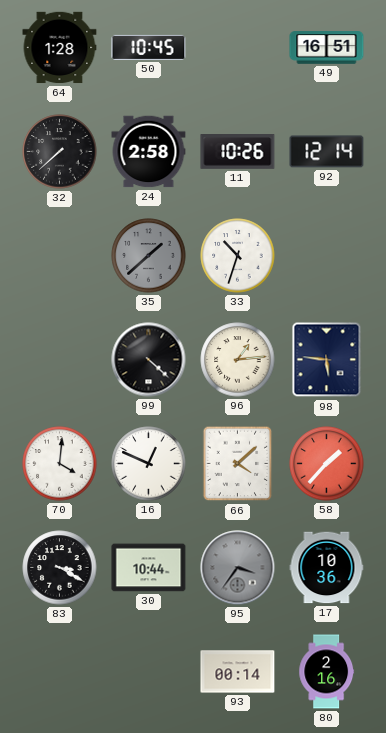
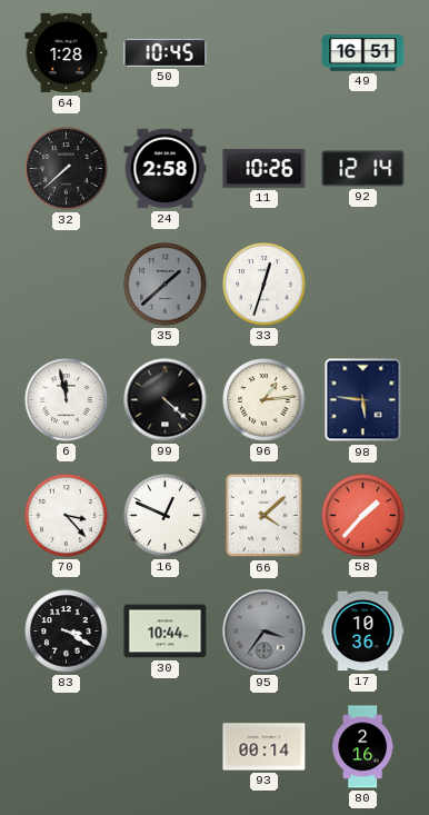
33: 10:33 -> 12:33 (265, 285)
6: none -> 11:58 (67, 400)
70: 4:01 -> 3:23 (67, 516)
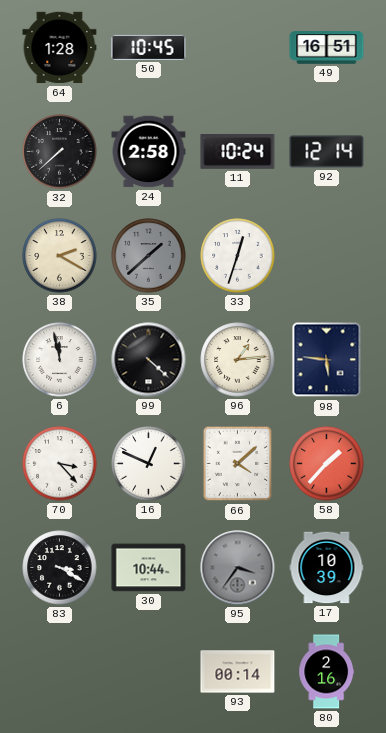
11: 10:26 -> 10:24 (238, 152)
38: none -> 2:20 (60, 256)
17: 10:36 -> 10:39 (327, 568)
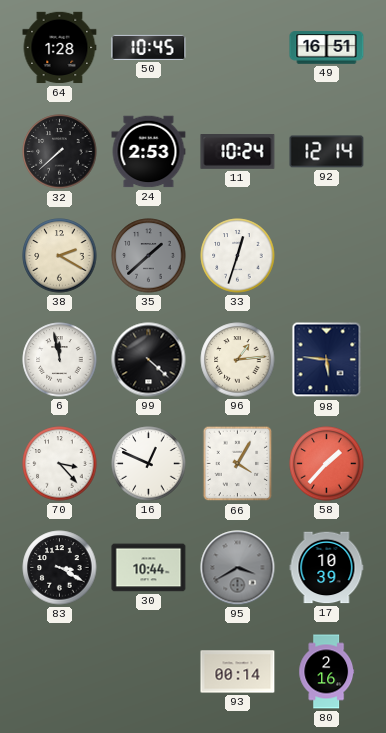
24: 2:58 -> 2:53 (149, 152)
66: 4:08 -> 4:05 (238, 464)
95: 3:36 -> 3:40 (238, 568)
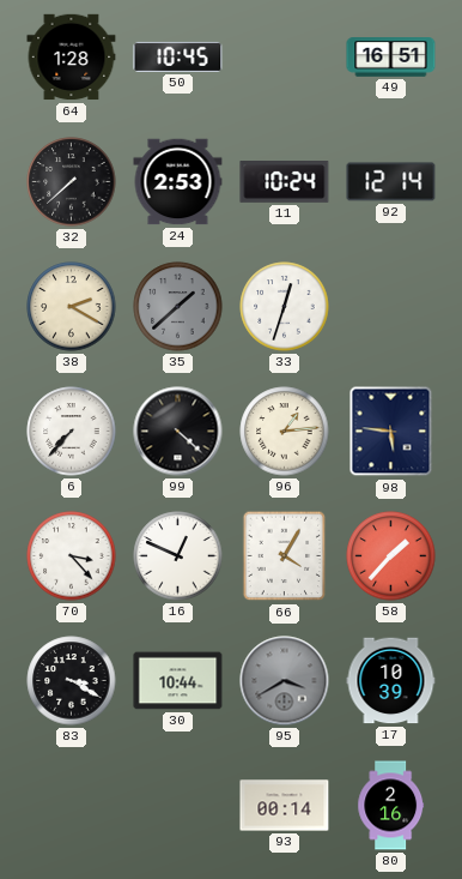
6: 11:58 -> 7:37 (72, 432)
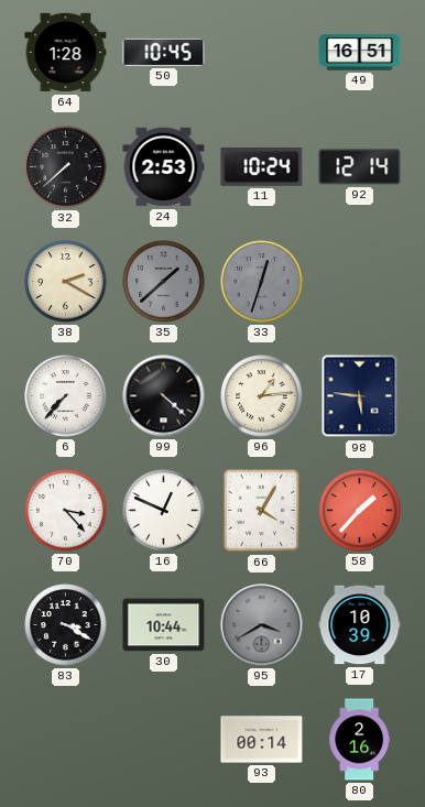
33 dial: white -> grey (262, 282)
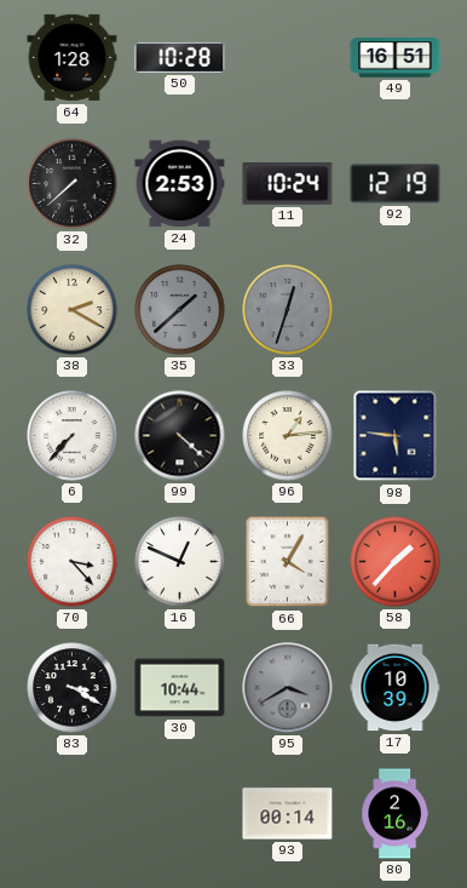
50: 10:45 -> 10:28 (180, 57)
92: 12:14 -> 12:19 (396, 184)
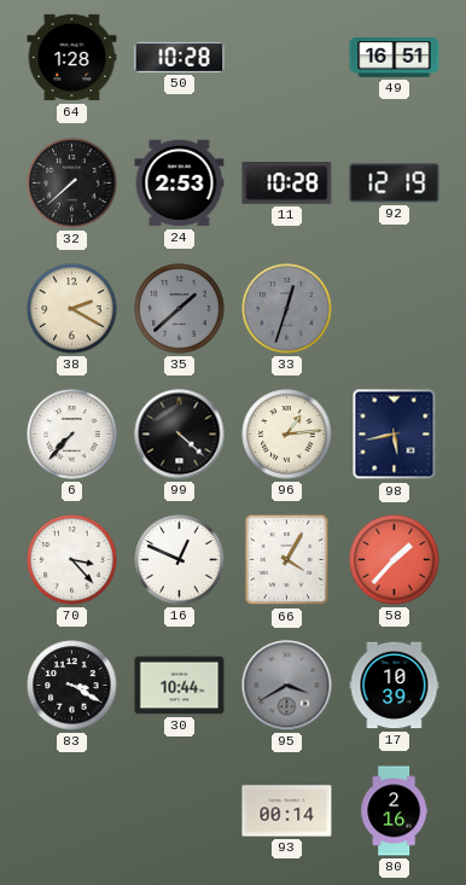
11: 10:24 -> 10:28 (287, 184)
98: 5:46 -> 5:43 (395, 435)
